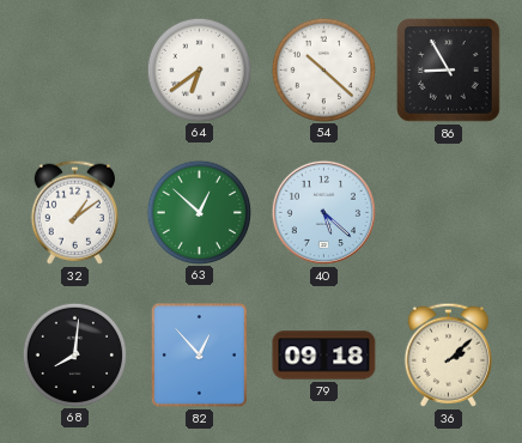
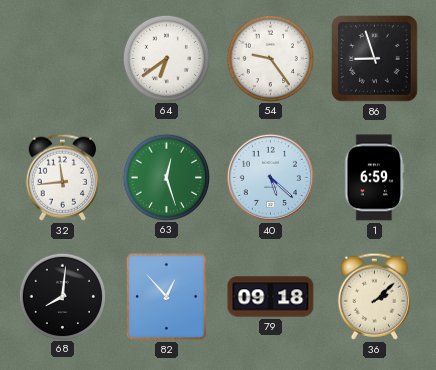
54: 10:22 -> 9:24 (270, 58)
86: 8:55 -> 8:57 (375, 59)
32: 1:09 -> 11:44 (62, 177)
63: 12:52 -> 12:27 (166, 177)
1: none -> 6:59 (374, 178)
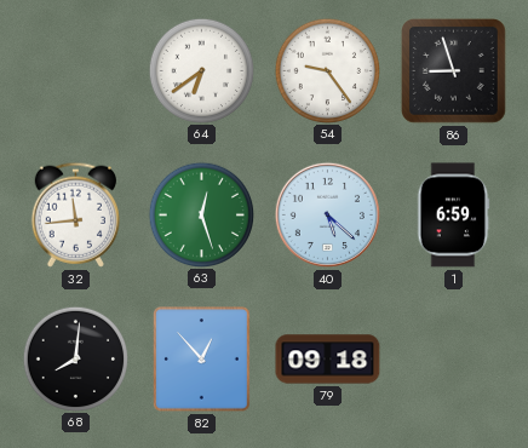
36: 2:08 -> none (374, 296)
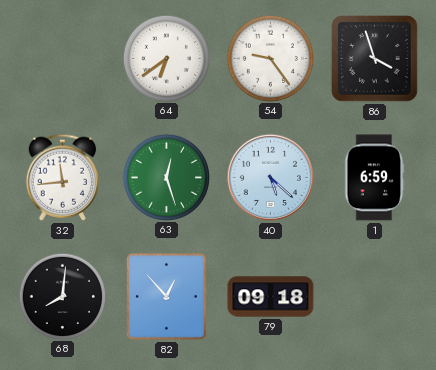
86: 8:57 -> 3:57 (375, 59)
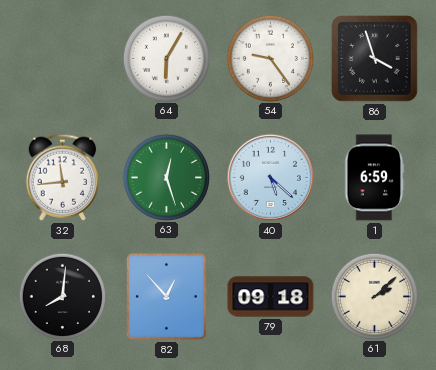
64: 6:39 -> 6:05 (166, 58)
61: none -> 2:08 (374, 296)
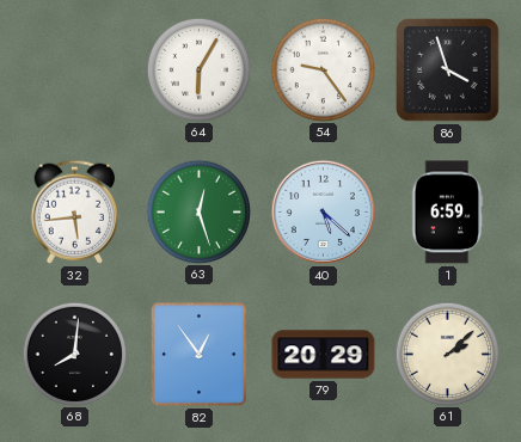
32: 11:44 -> 5:44 (74, 211)
82: 12:53 -> 12:54 (200, 355)
79: 09:18 -> 20:29 (324, 355)
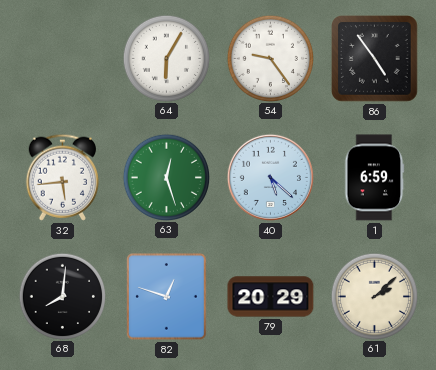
86: 3:57 -> 4:54 (375, 59)
82: 12:54 -> 12:48 (167, 297)
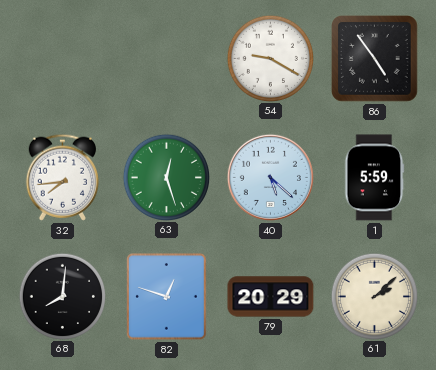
64: 6:05 -> none (166, 58)
54: 9:24 -> 9:20 (270, 58)
32: 5:44 -> 7:44 (62, 177)
1: 6:59 -> 5:59 (374, 178)
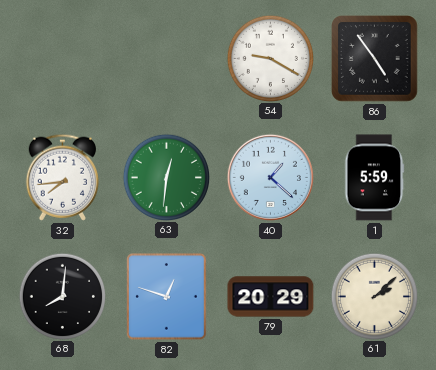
63: 12:27 -> 12:31 (166, 177)
40: 5:22 -> 1:22 (270, 177)
